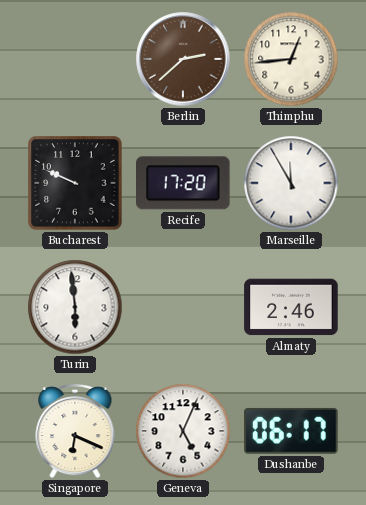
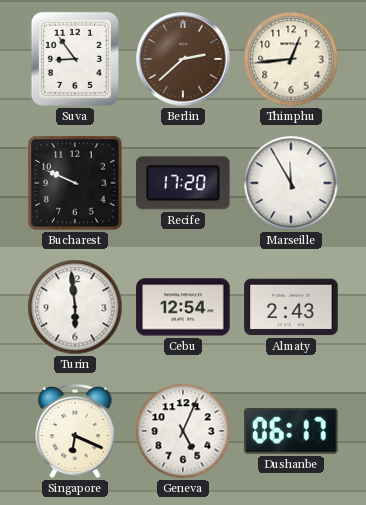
Suva: none -> 8:54 (75, 59)
Cebu: none -> 12:54 (183, 307)
Almaty: 2:46 -> 2:43 (291, 307)
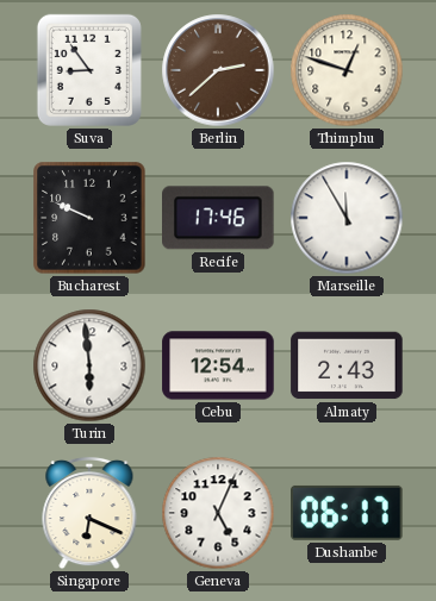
Thimphu: 12:44 -> 12:48 (347, 70)
Recife: 17:20 -> 17:46 (219, 218)
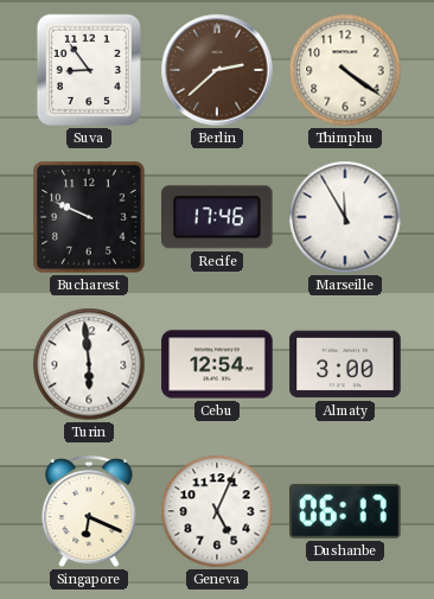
Thimphu: 12:48 -> 4:21 (345, 70)
Almaty: 2:43 -> 3:00 (345, 364)
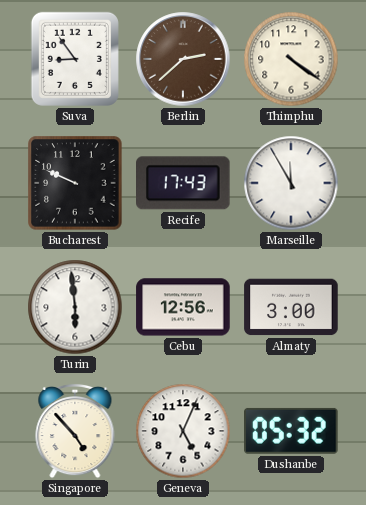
Recife: 17:46 -> 17:43 (184, 183)
Cebu: 12:54 -> 12:56 (183, 307)
Singapore: 6:19 -> 4:53 (75, 431)
Dushanbe: 06:17 -> 05:32 (292, 431)
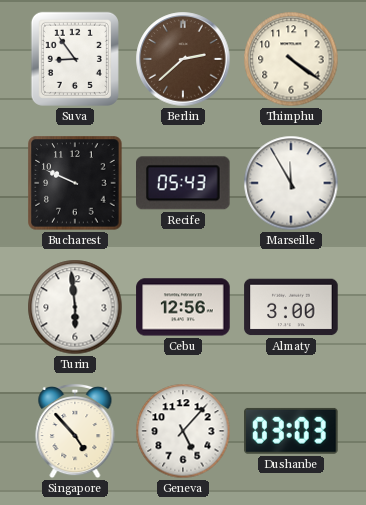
Recife: 17:43 -> 05:43 (184, 183)
Geneva: 5:04 -> 5:07 (183, 431)
Dushanbe: 05:32 -> 03:03 (292, 431)
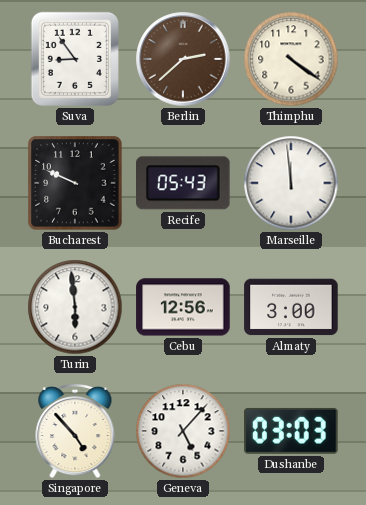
Marseille: 11:55 -> 11:59 (291, 183)
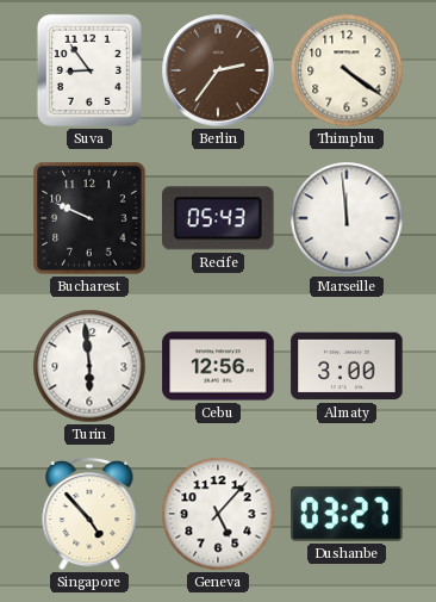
Berlin: 2:38 -> 2:36 (218, 70)
Dushanbe: 03:03 -> 03:27 (348, 514)
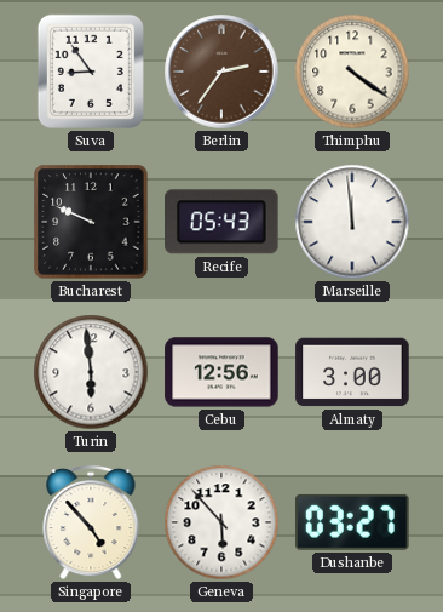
Geneva: 5:07 -> 5:53 (221, 522)
